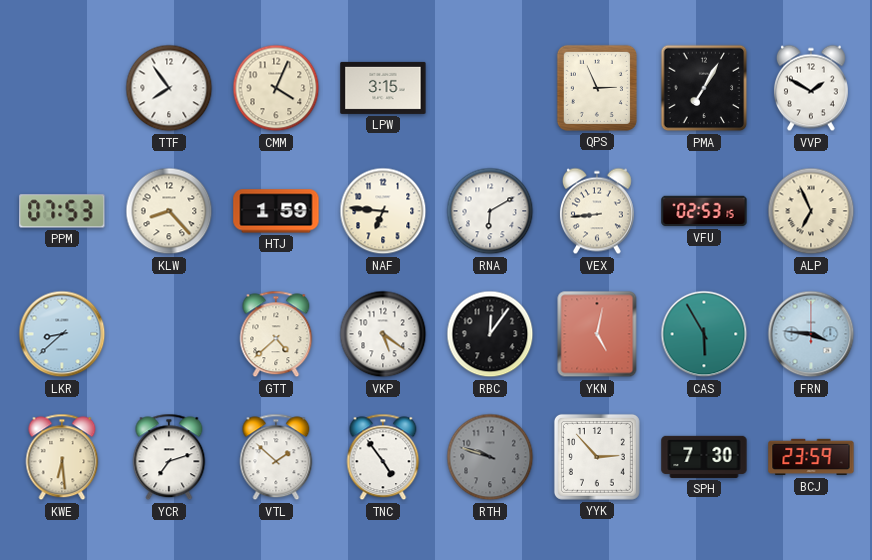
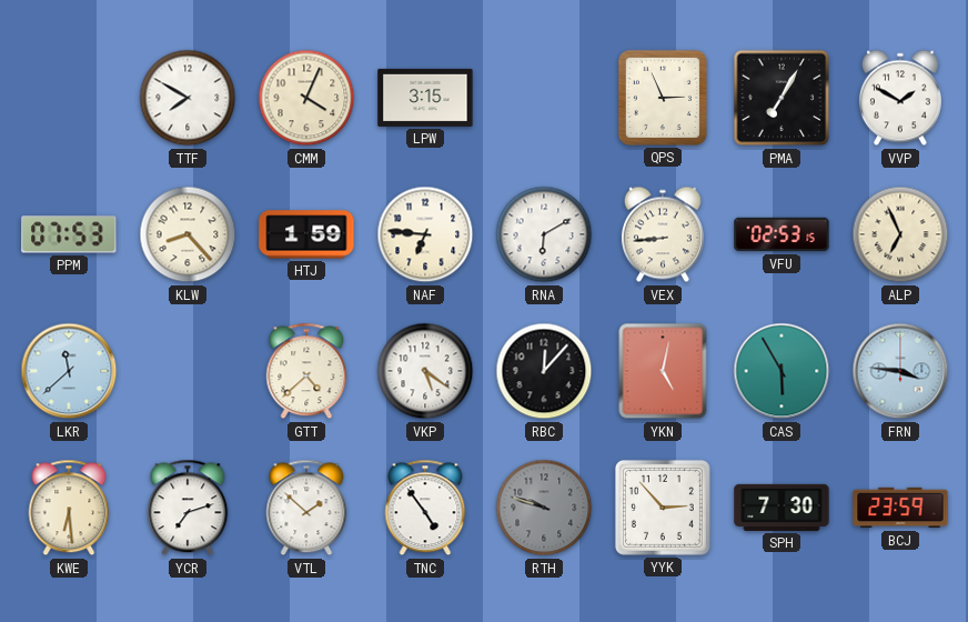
TTF: 7:54 -> 7:50 (188, 98)
LKR: 8:38 -> 11:38 (69, 371)
RBC: 12:06 -> 12:07 (544, 371)
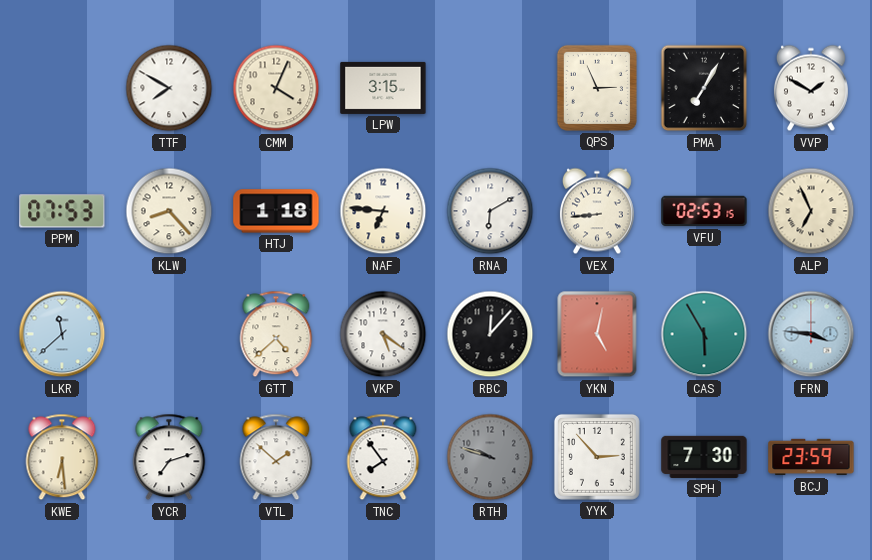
HTJ: 1:59 -> 1:18 (276, 211)
TNC: 4:54 -> 7:54 (383, 457)
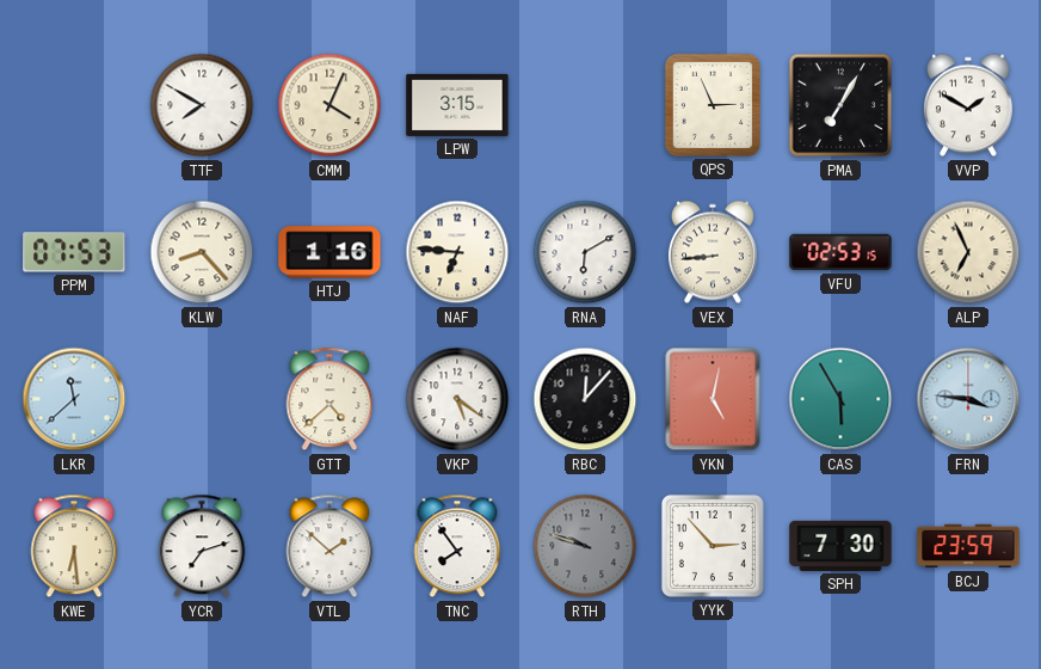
HTJ: 1:18 -> 1:16 (329, 252)
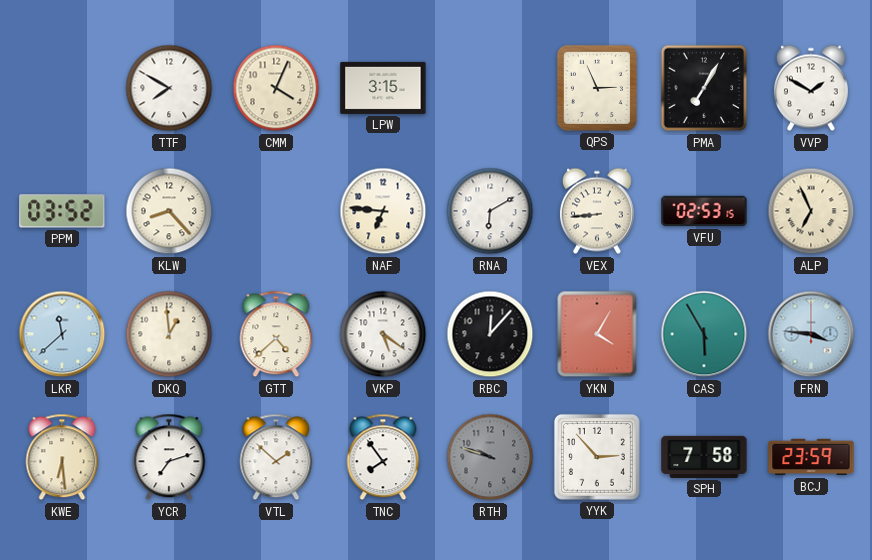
PPM: 07:53 -> 03:52 (62, 211)
HTJ: 1:16 -> none (329, 252)
DKQ: none -> 12:59 (169, 334)
YKN: 5:02 -> 4:05 (597, 334)
SPH: 7:30 -> 7:58 (704, 457)
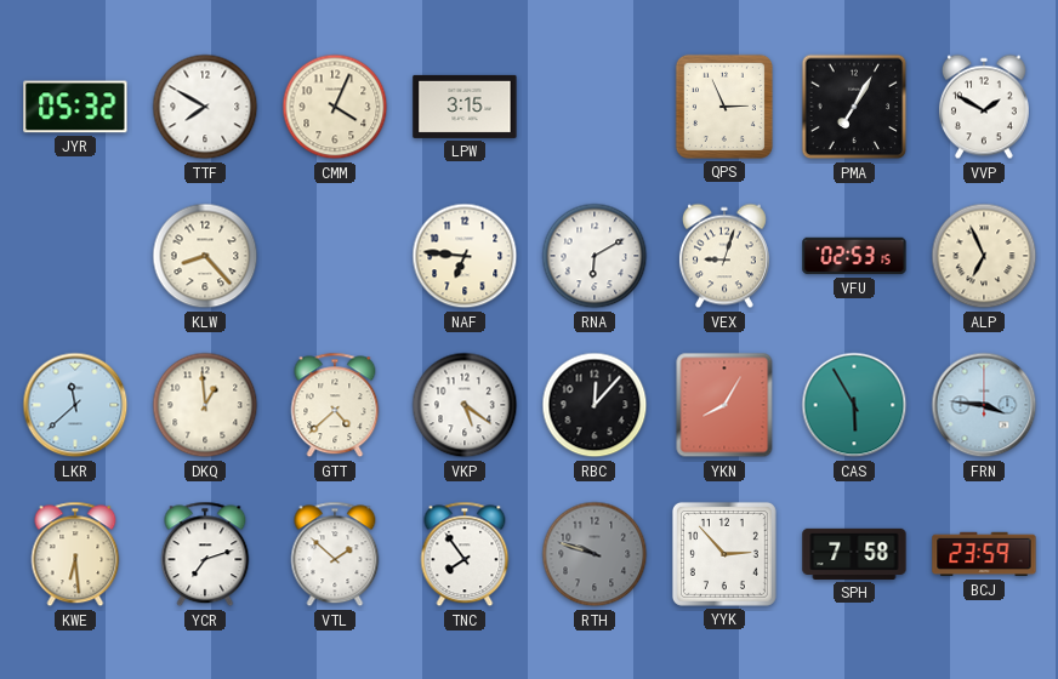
JYR: none -> 05:32 (75, 107)
PPM: 03:52 -> none (62, 211)
VEX: 8:44 -> 9:03 (724, 256)
YKN: 4:05 -> 8:05 (724, 405)
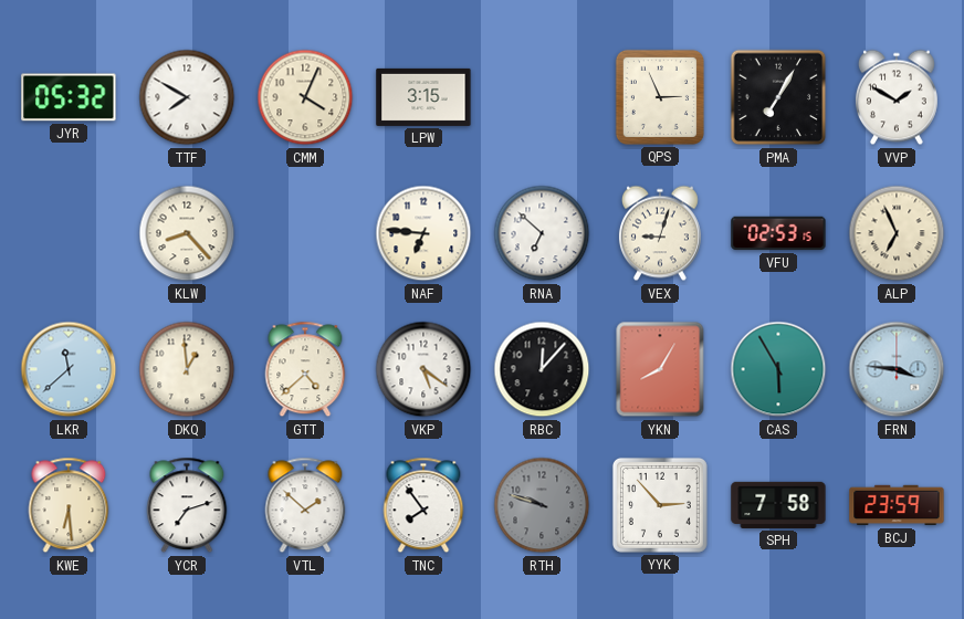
RNA: 6:10 -> 6:52 (542, 233)
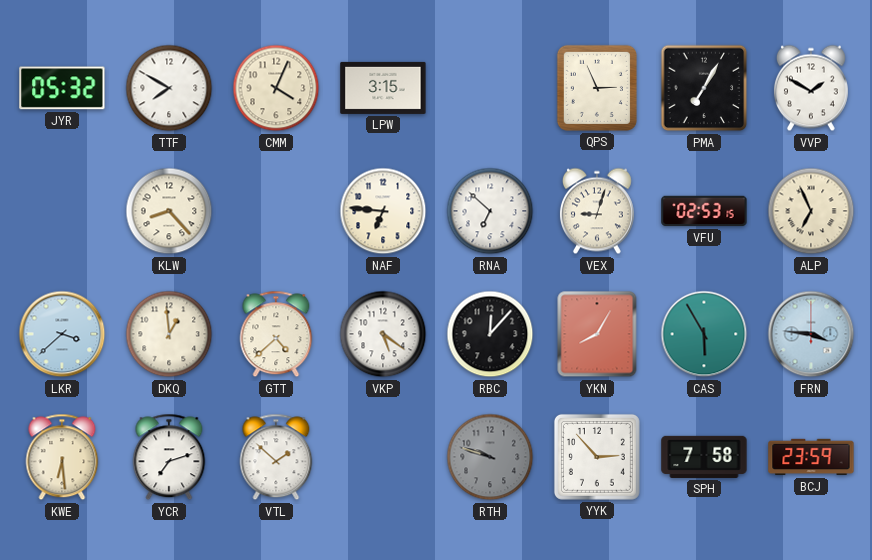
LKR: 11:38 -> 3:38 (62, 334)
TNC: 7:54 -> none (423, 505)
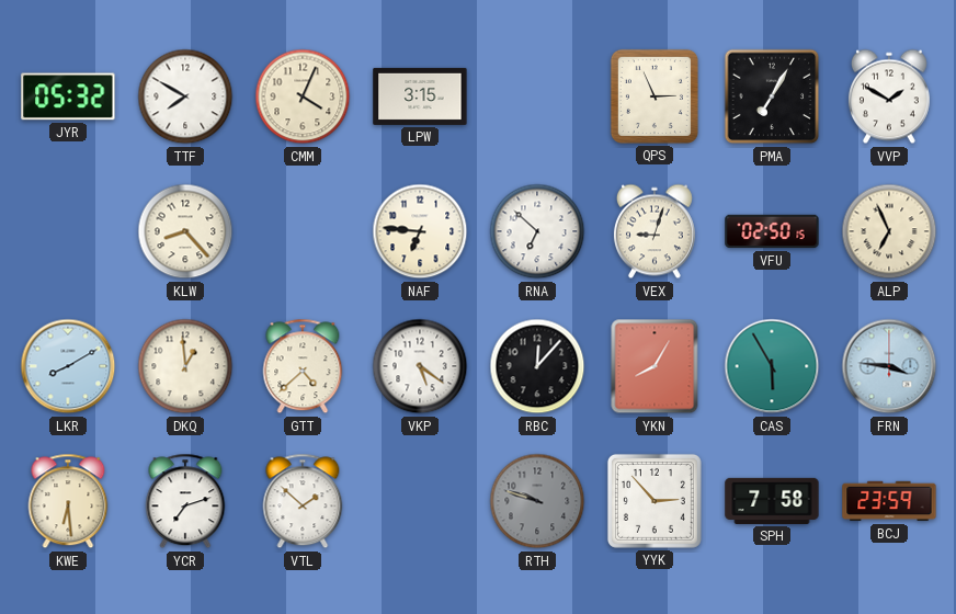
VFU: 02:53 -> 02:50 (772, 231)
LKR: 3:38 -> 8:10 (68, 366)
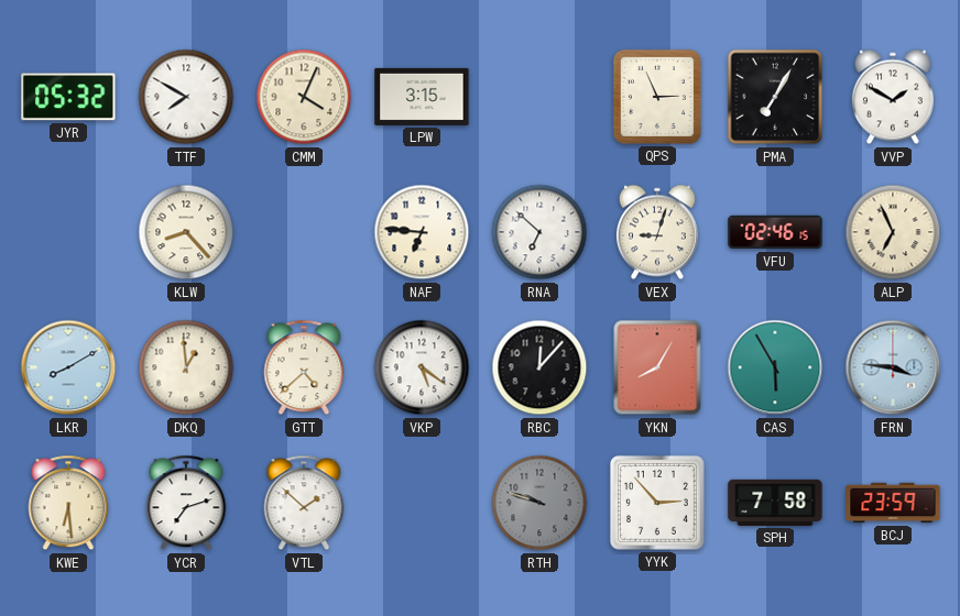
VFU: 02:50 -> 02:46 (775, 232)
